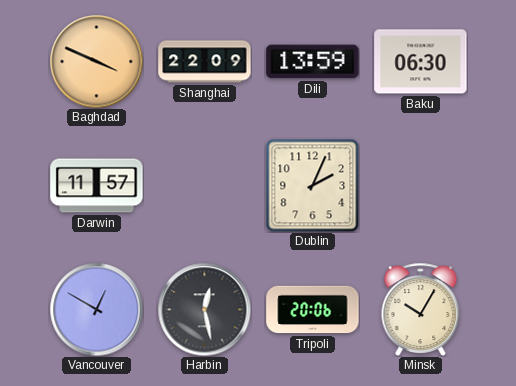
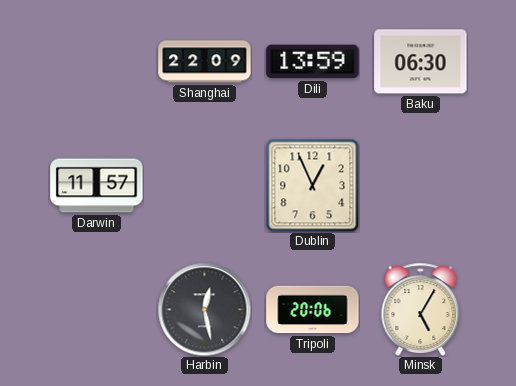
Baghdad: 3:49 -> none (96, 61)
Dublin: 2:04 -> 12:56 (312, 185)
Vancouver: 12:50 -> none (96, 309)
Minsk: 10:05 -> 5:05 (421, 309)
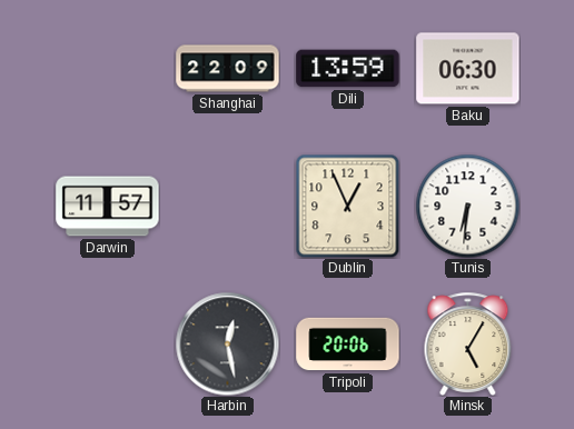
Tunis: none -> 6:31 (467, 206)
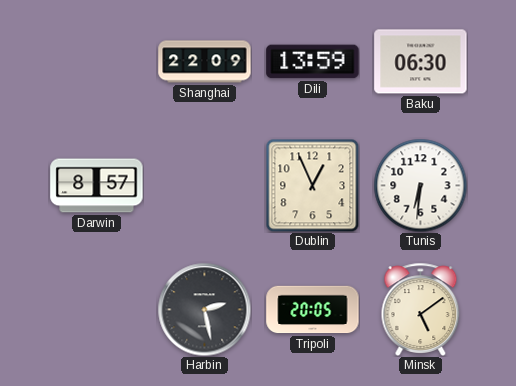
Darwin: 11:57 -> 8:57 (97, 186)
Harbin: 12:28 -> 2:28 (204, 309)
Tripoli: 20:06 -> 20:05 (313, 310)
Minsk: 5:05 -> 5:09 (421, 309)
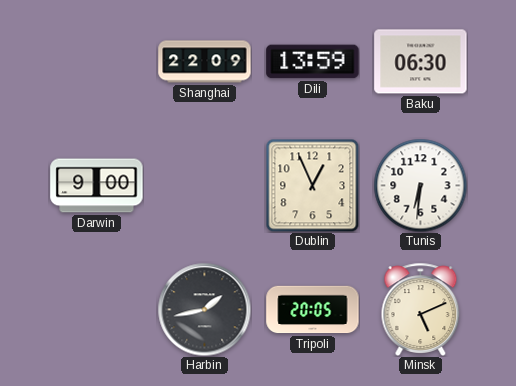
Darwin: 8:57 -> 9:00 (97, 186)
Harbin: 2:28 -> 1:43 (204, 309)
Minsk: 5:09 -> 5:11 (421, 309)
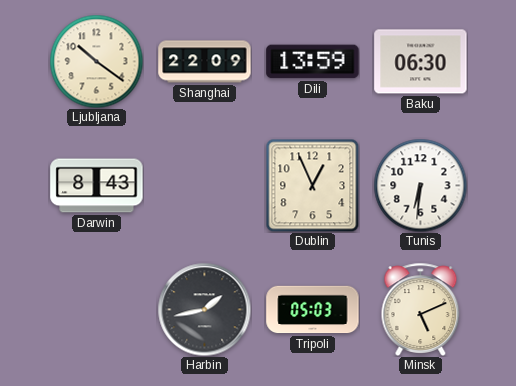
Ljubljana: none -> 10:21 (96, 61)
Darwin: 9:00 -> 8:43 (97, 186)
Tripoli: 20:05 -> 05:03 (313, 310)
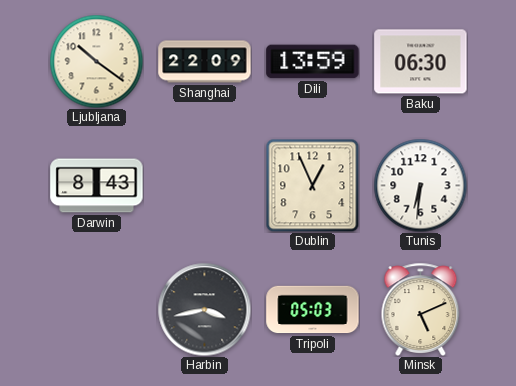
Harbin: 1:43 -> 3:43 (204, 309)
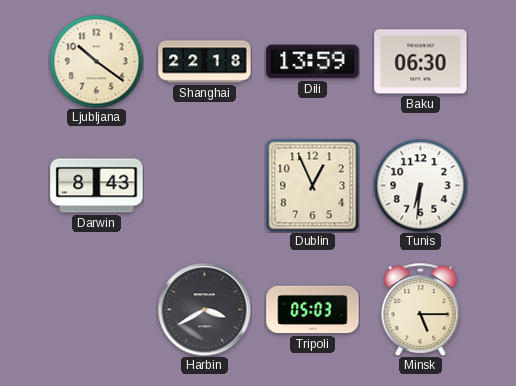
Shanghai: 22:09 -> 22:18 (205, 62)
Harbin: 3:43 -> 3:40 (204, 309)
Minsk: 5:11 -> 5:15 (421, 309)
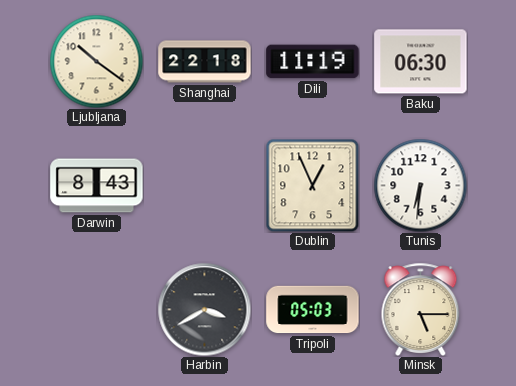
Dili: 13:59 -> 11:19 (313, 62)
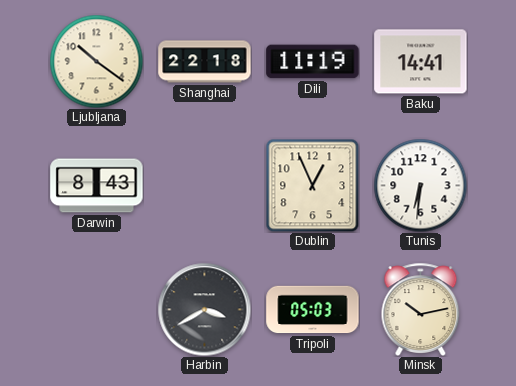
Baku: 06:30 -> 14:41 (421, 62)
Minsk: 5:15 -> 10:13 (421, 309)
